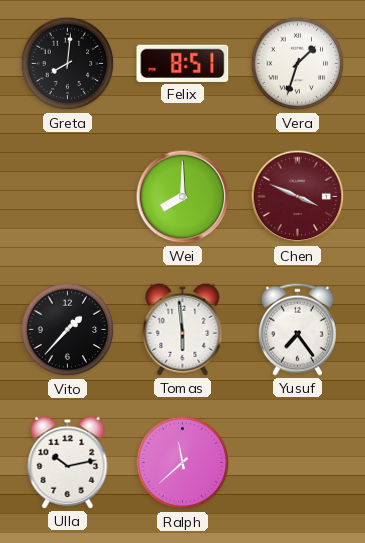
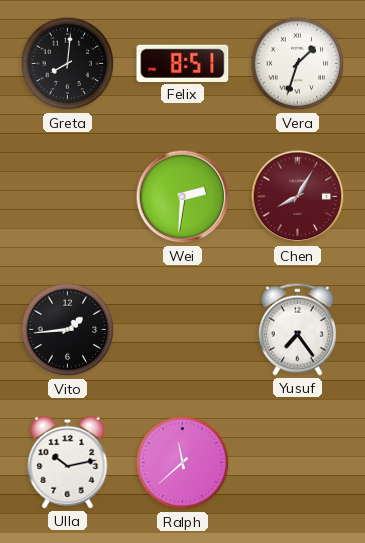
Wei: 8:00 -> 2:31 (183, 197)
Chen: 3:49 -> 8:05 (298, 197)
Vito: 1:37 -> 1:44 (68, 330)
Tomas: 5:59 -> none (183, 329)
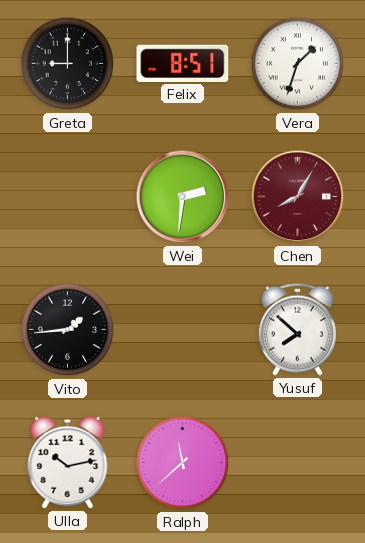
Greta: 8:01 -> 9:00 (68, 64)
Yusuf: 7:24 -> 7:52 (297, 329)
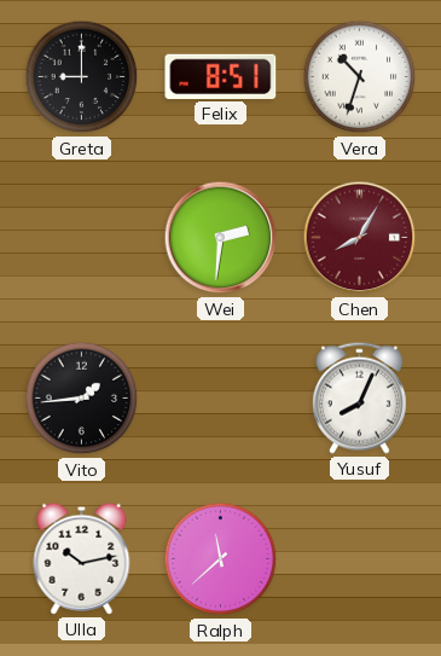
Vera: 1:33 -> 10:33 (360, 77)
Yusuf: 7:52 -> 8:04 (359, 397)
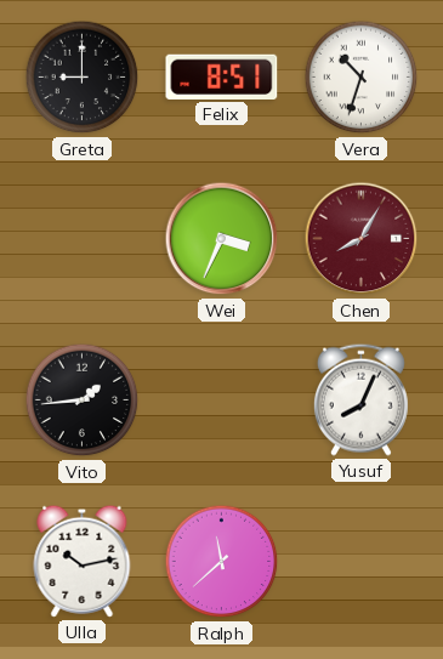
Wei: 2:31 -> 3:34 (222, 239)
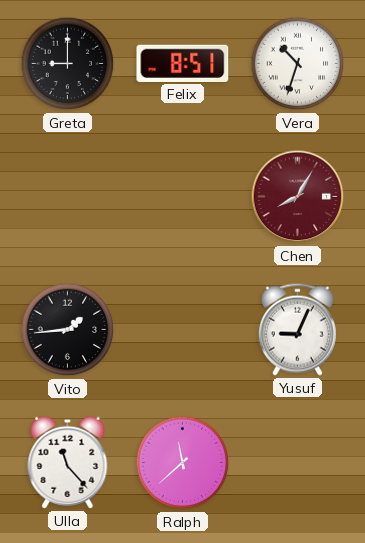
Wei: 3:34 -> none (222, 239)
Yusuf: 8:04 -> 9:04 (297, 329)
Ulla: 10:13 -> 11:23 (68, 462)
